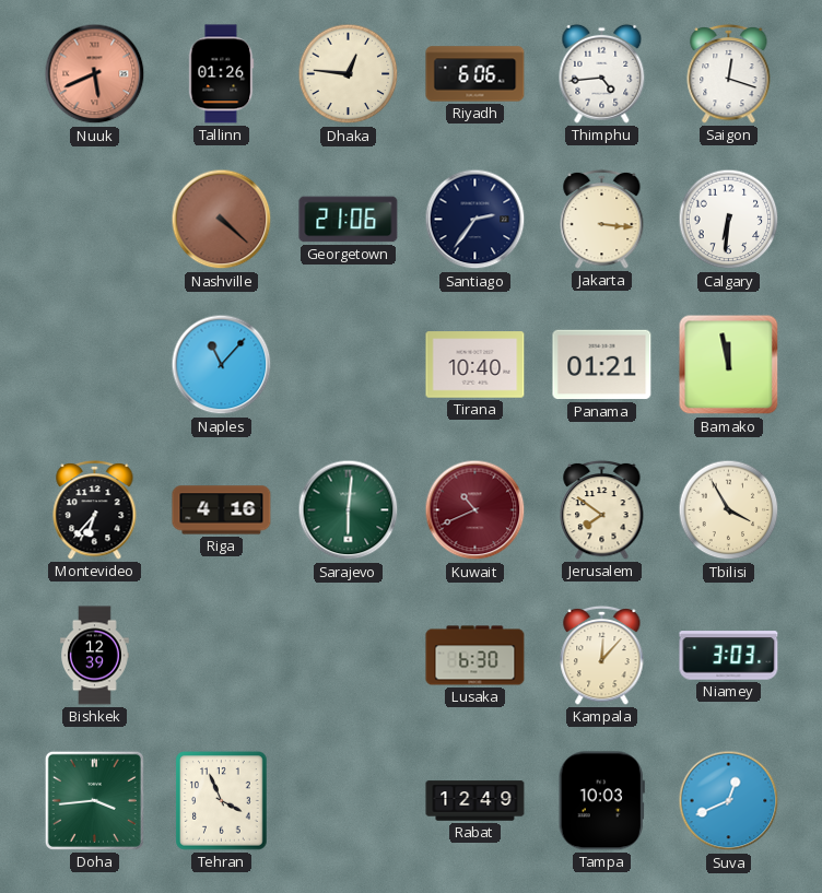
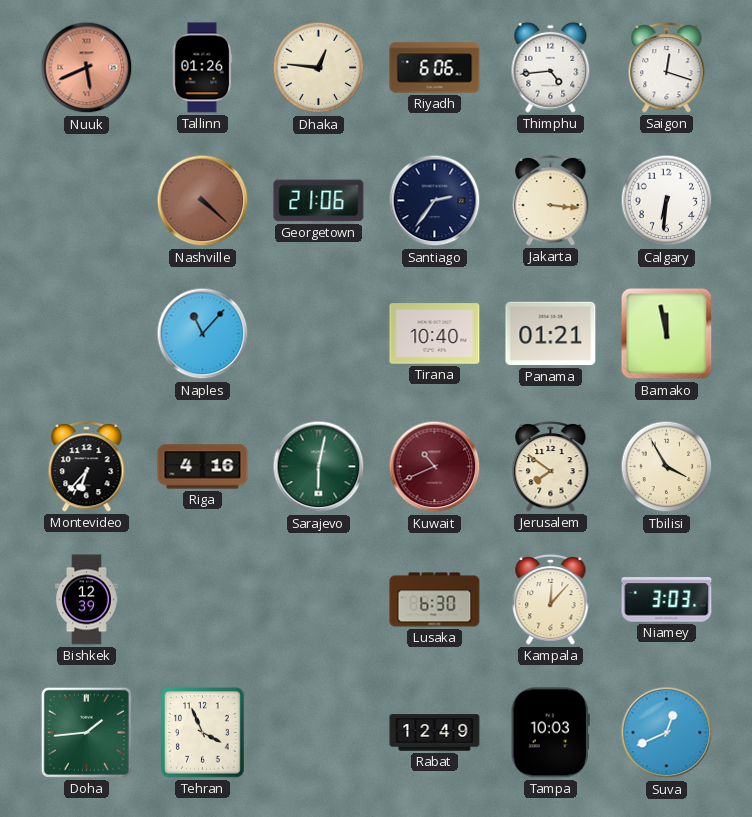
Sarajevo: 6:01 -> 6:02 (319, 467)
Doha: 3:44 -> 1:44 (86, 732)
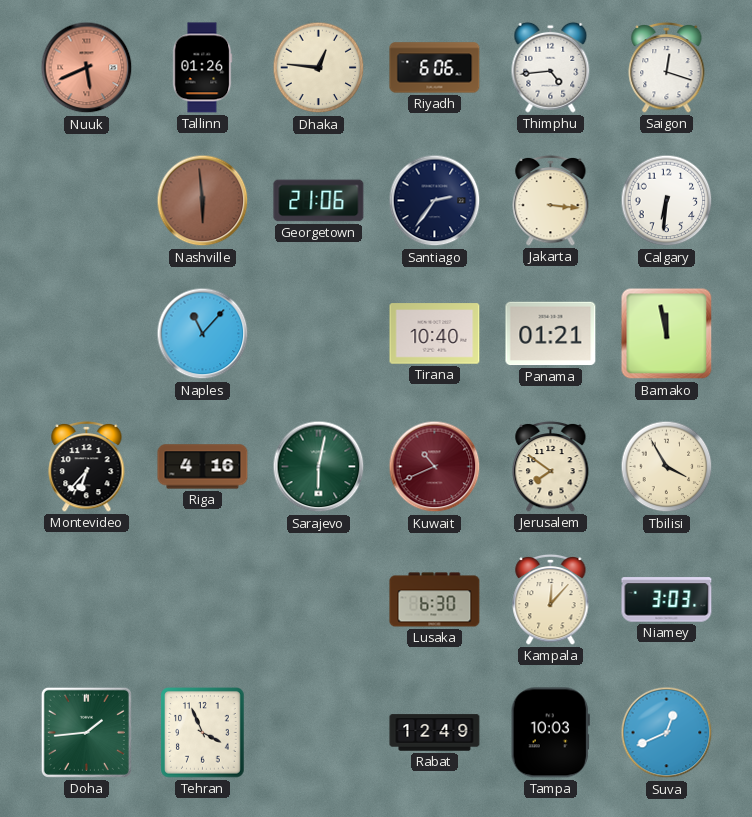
Nashville: 4:22 -> 5:59 (203, 201)
Bishkek: 12:39 -> none (87, 600)
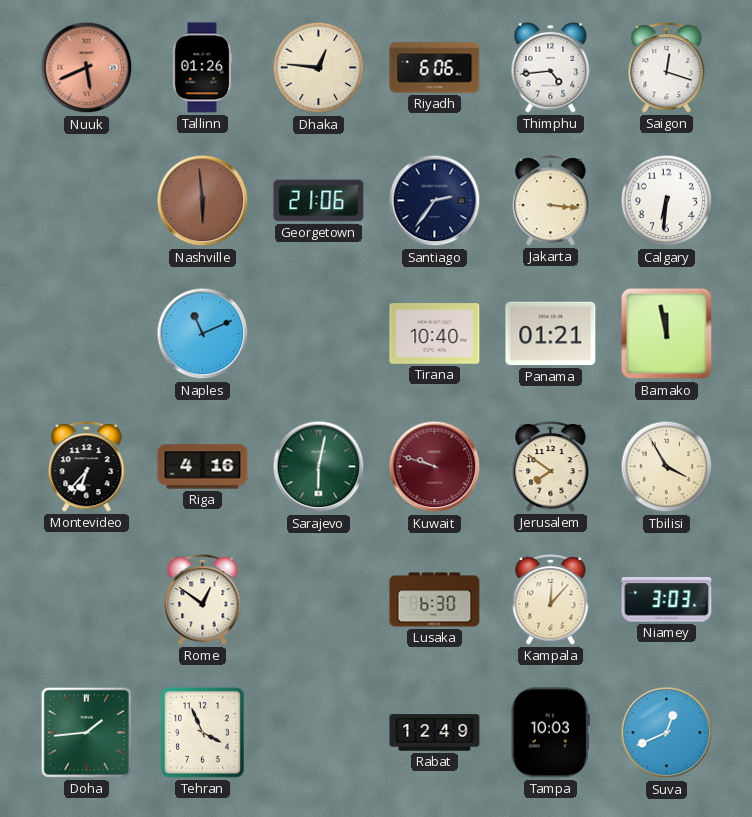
Naples: 11:07 -> 11:11 (203, 334)
Kuwait: 10:41 -> 9:48 (435, 467)
Rome: none -> 12:51 (203, 599)
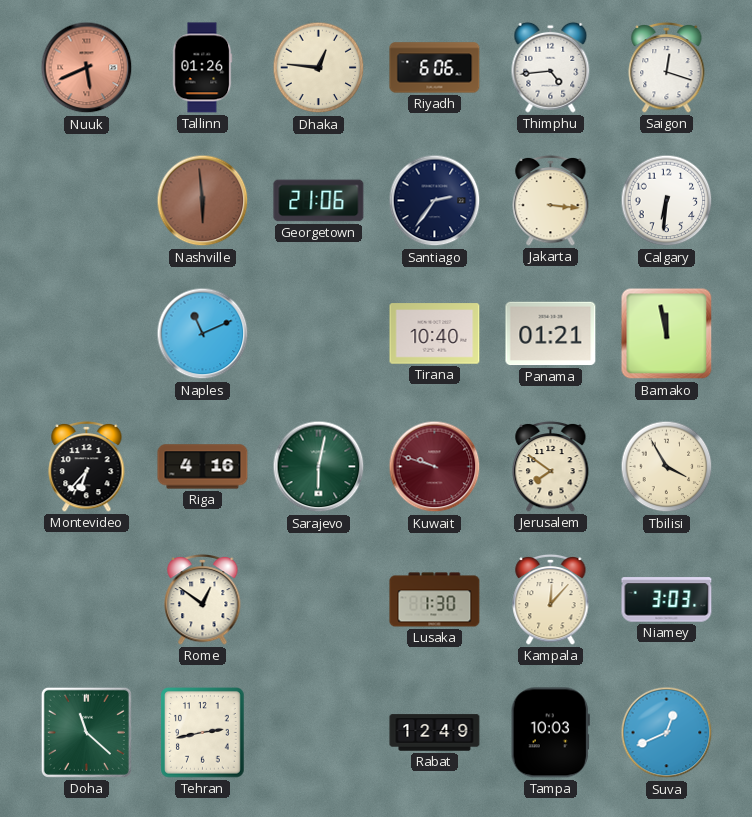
Lusaka: 6:30 -> 1:30 (435, 600)
Doha: 1:44 -> 11:22 (86, 732)
Tehran: 3:56 -> 2:43 (203, 733)
